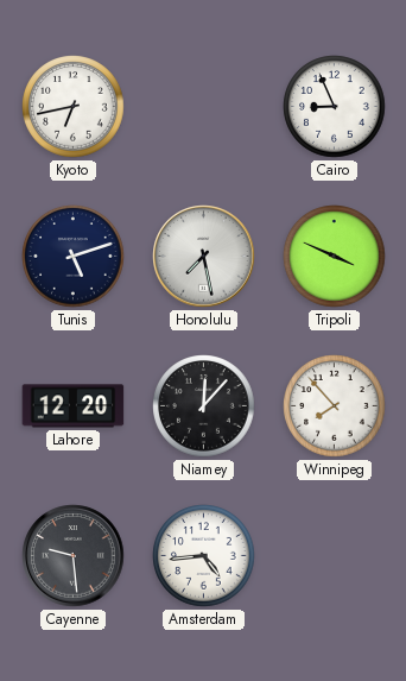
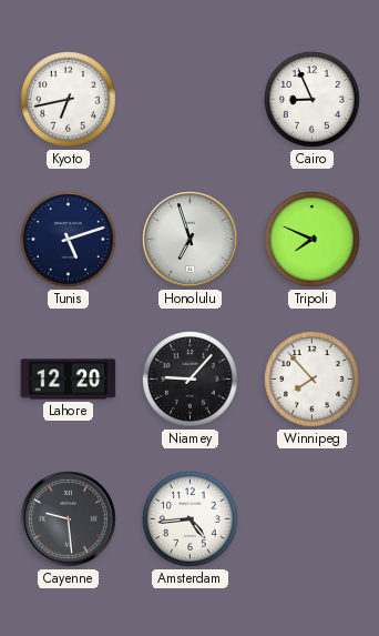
Honolulu: 7:28 -> 6:57 (191, 240)
Tripoli: 3:49 -> 7:49 (313, 240)
Niamey: 12:07 -> 9:07 (191, 380)
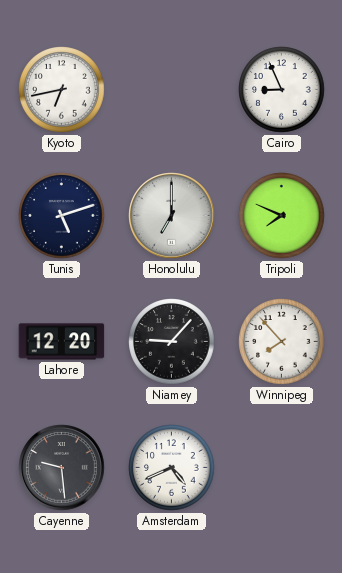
Honolulu: 6:57 -> 7:00 (172, 216)
Amsterdam: 4:44 -> 4:41 (172, 468)
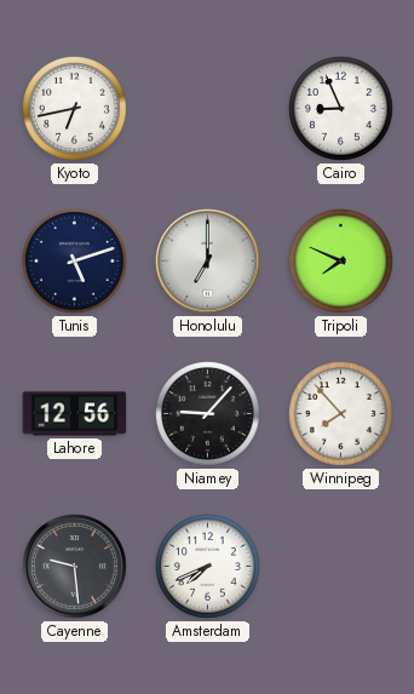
Lahore: 12:20 -> 12:56 (75, 414)
Amsterdam: 4:41 -> 7:41 (208, 567)
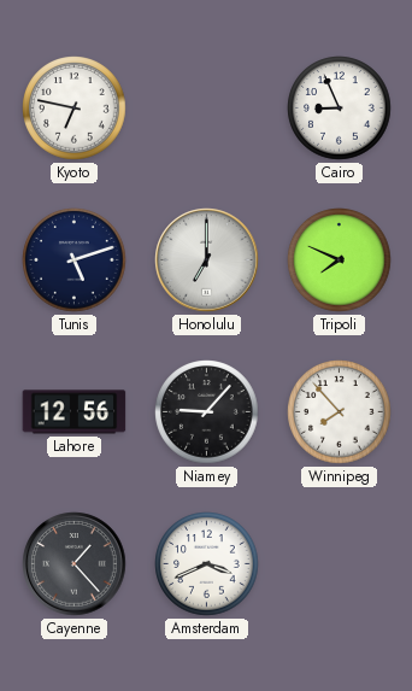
Kyoto: 6:43 -> 6:47 (75, 109)
Cayenne: 9:29 -> 1:23 (75, 564)
Amsterdam: 7:41 -> 3:41 (207, 564)
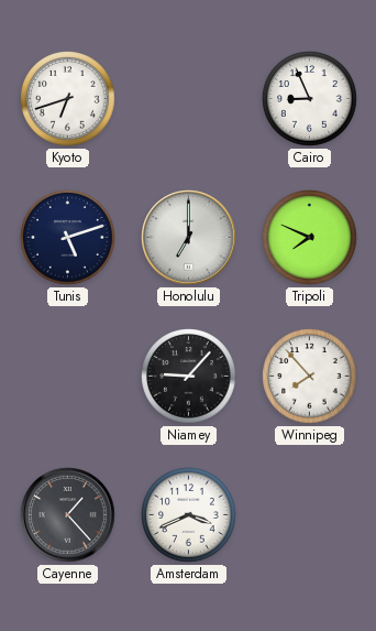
Kyoto: 6:47 -> 6:42 (68, 99)
Lahore: 12:56 -> none (75, 412)
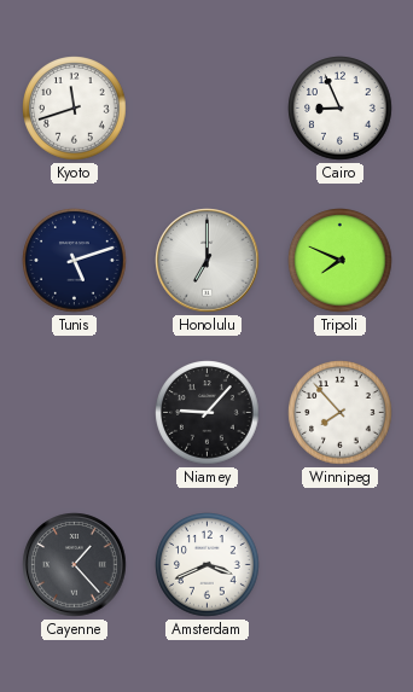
Kyoto: 6:42 -> 11:42 (75, 109)
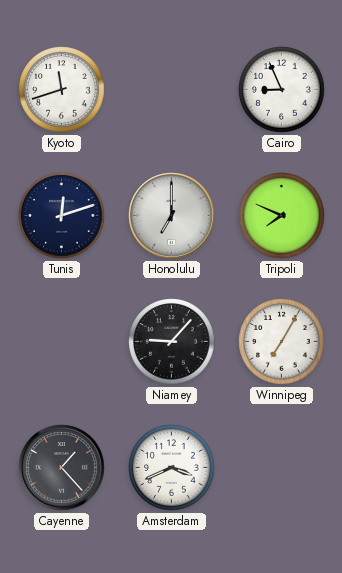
Tunis: 5:12 -> 12:12 (62, 216)
Winnipeg: 7:53 -> 7:05 (282, 342)
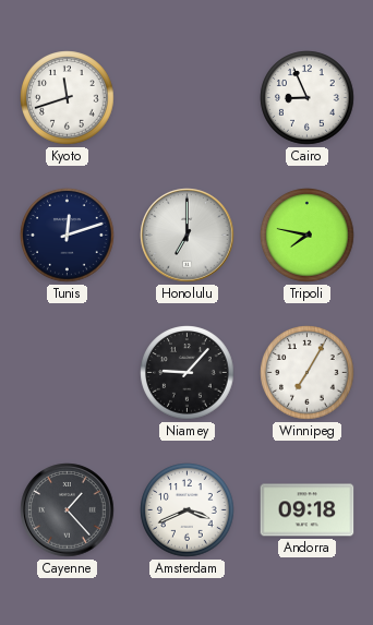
Tripoli: 7:49 -> 7:47 (308, 236)
Andorra: none -> 09:18 (308, 510)
